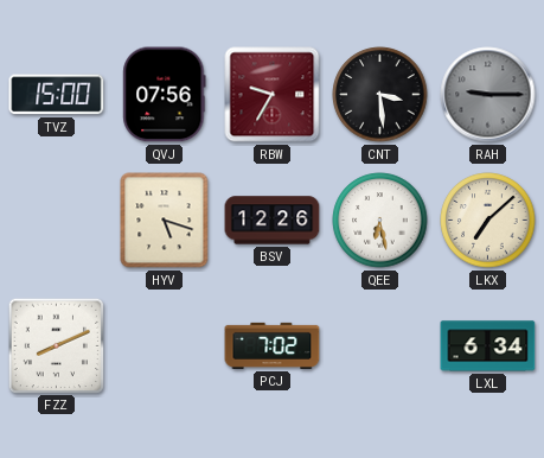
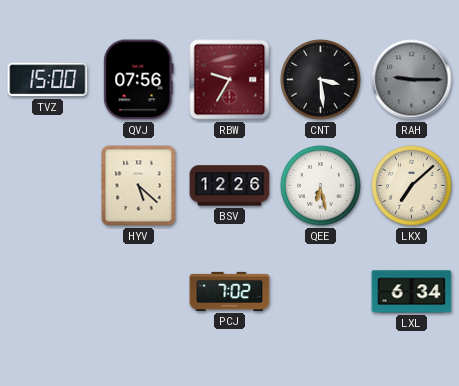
HYV: 5:18 -> 5:22 (139, 186)
FZZ: 8:11 -> none (56, 345)
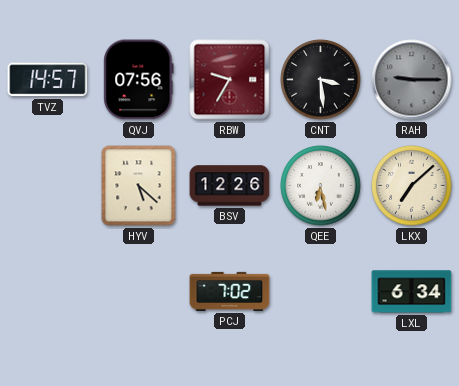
TVZ: 15:00 -> 14:57 (48, 80)
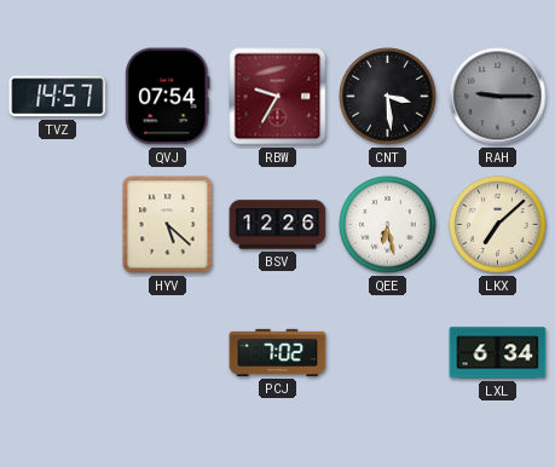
QVJ: 07:56 -> 07:54 (168, 97)
